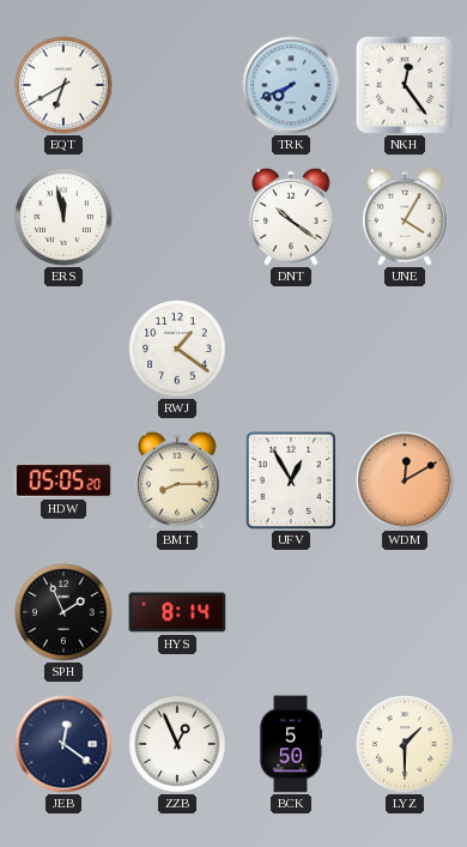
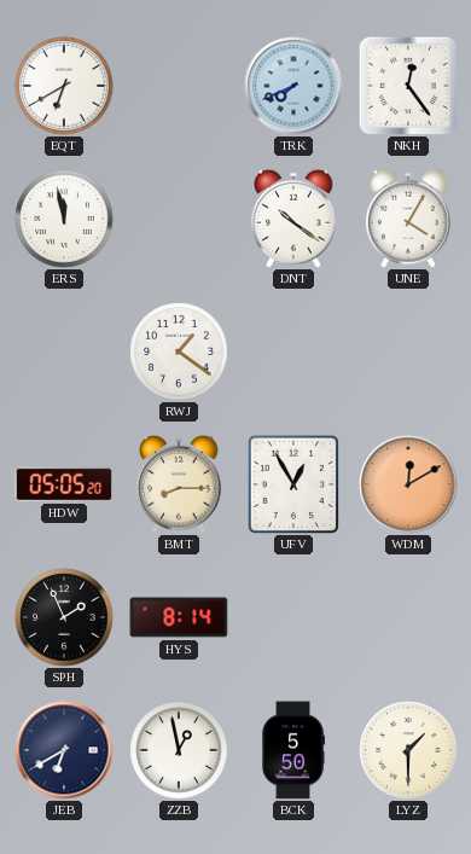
JEB: 12:21 -> 6:40 (64, 750)
ZZB: 12:56 -> 12:58 (179, 750)
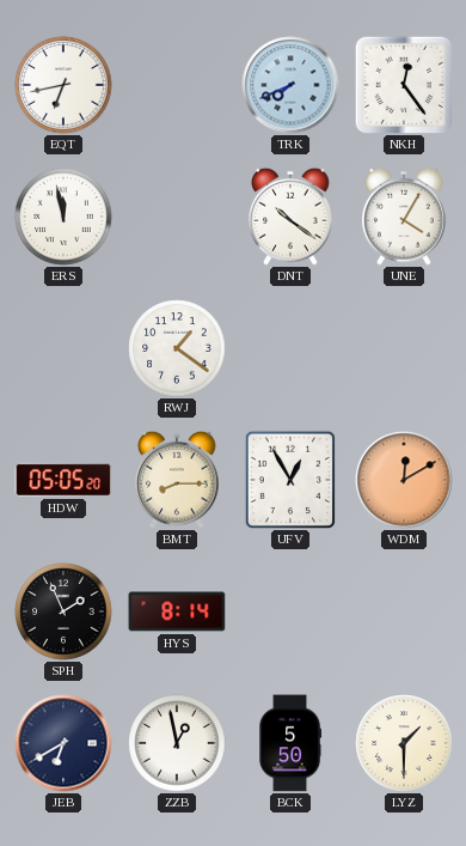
EQT: 6:40 -> 6:43 (63, 85)
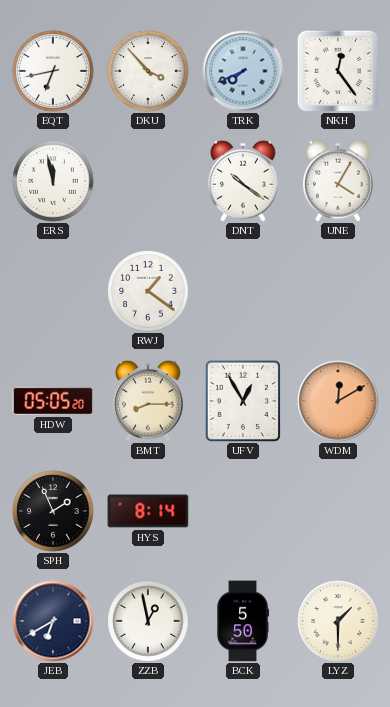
DKU: none -> 3:53 (148, 71)
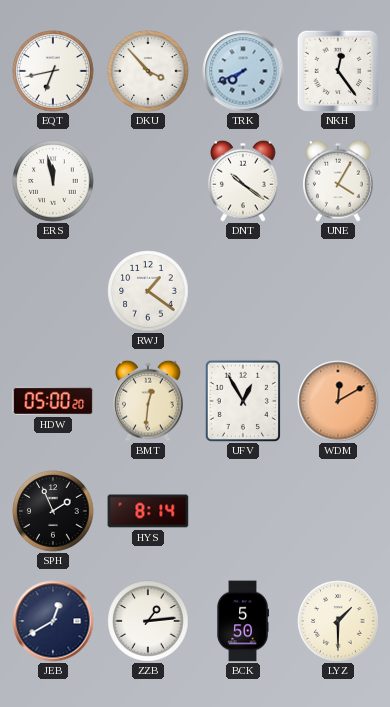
HDW: 05:05 -> 05:00 (53, 401)
BMT: 8:15 -> 12:31 (148, 401)
JEB: 6:40 -> 12:40 (53, 621)
ZZB: 12:58 -> 1:14 (148, 621)
